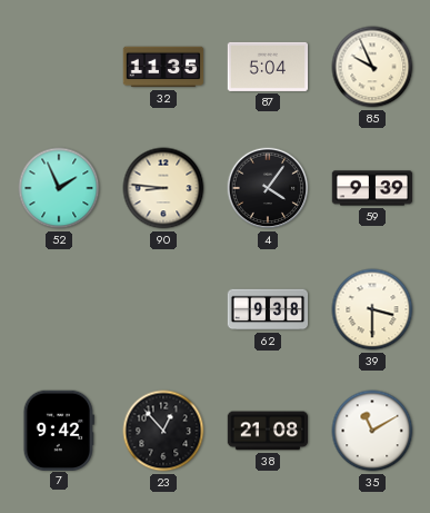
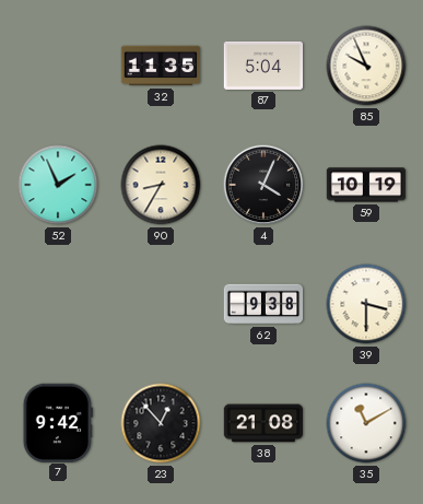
90: 8:46 -> 8:35 (161, 185)
4: 4:06 -> 4:04 (263, 185)
59: 9:39 -> 10:19 (366, 185)
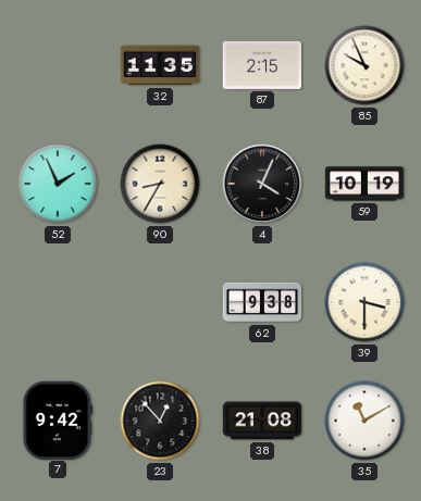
87: 5:04 -> 2:15 (262, 65)
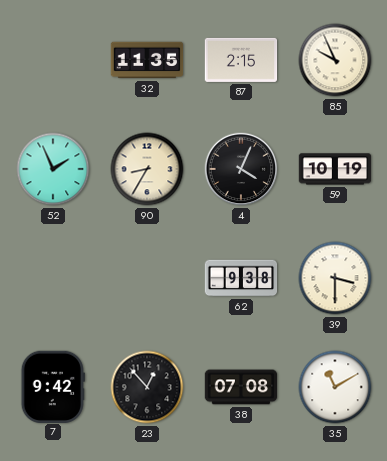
38: 21:08 -> 07:08 (241, 387)
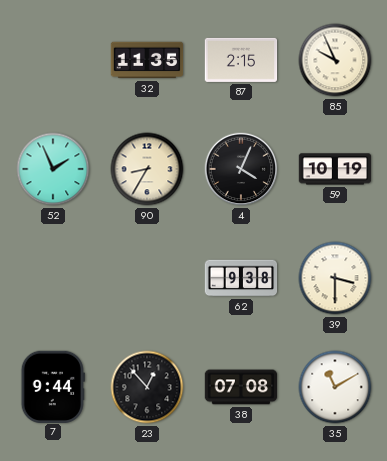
7: 9:42 -> 9:44 (53, 386)
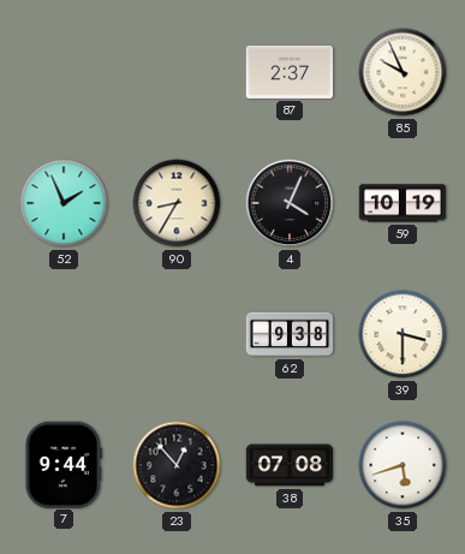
32: 11:35 -> none (147, 60)
87: 2:15 -> 2:37 (290, 72)
35: 11:10 -> 5:42 (403, 465)
